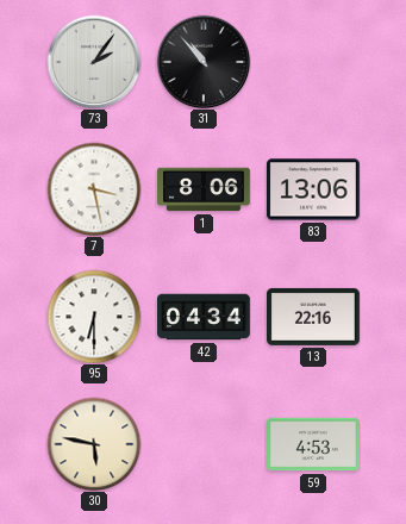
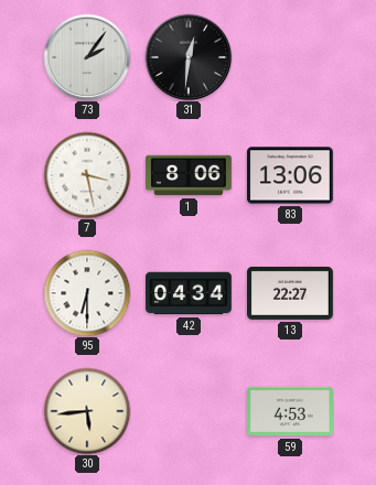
31: 10:53 -> 12:31 (189, 57)
13: 22:16 -> 22:27 (291, 293)
30: 5:47 -> 5:44 (87, 411)
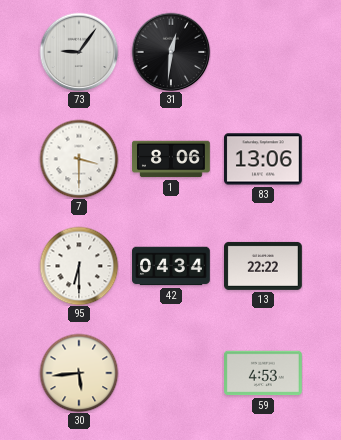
73: 2:06 -> 9:06 (79, 52)
7: 3:28 -> 3:30 (79, 159)
13: 22:27 -> 22:22 (264, 266)
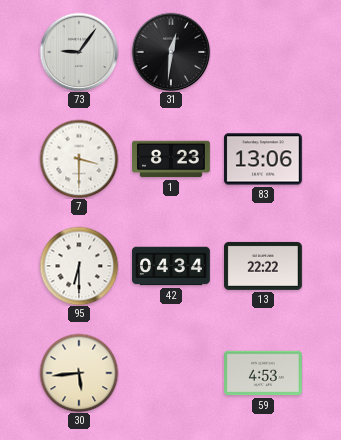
1: 8:06 -> 8:23 (172, 159)
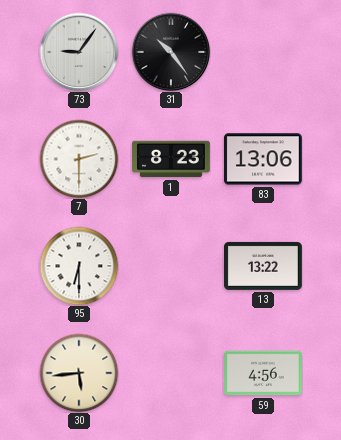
31: 12:31 -> 10:24 (171, 52)
7: 3:30 -> 2:30 (79, 159)
42: 04:34 -> none (172, 266)
13: 22:22 -> 13:22 (264, 266)
59: 4:53 -> 4:56 (264, 373)
